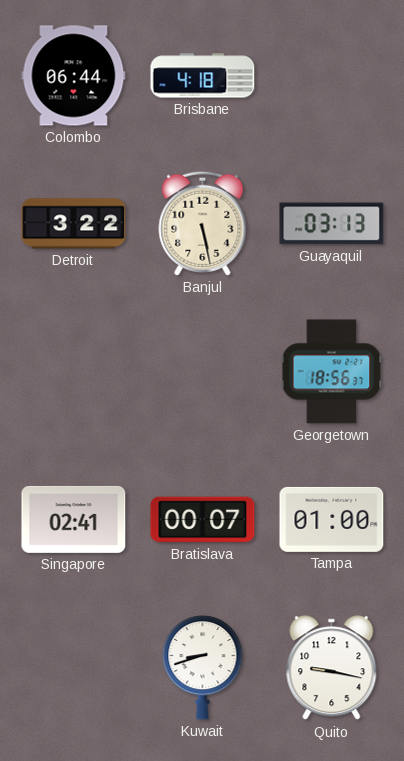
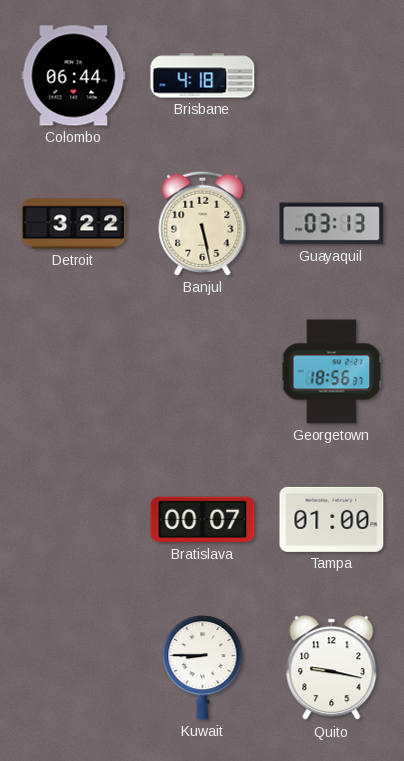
Singapore: 02:41 -> none (74, 519)
Kuwait: 8:42 -> 8:45 (203, 668)
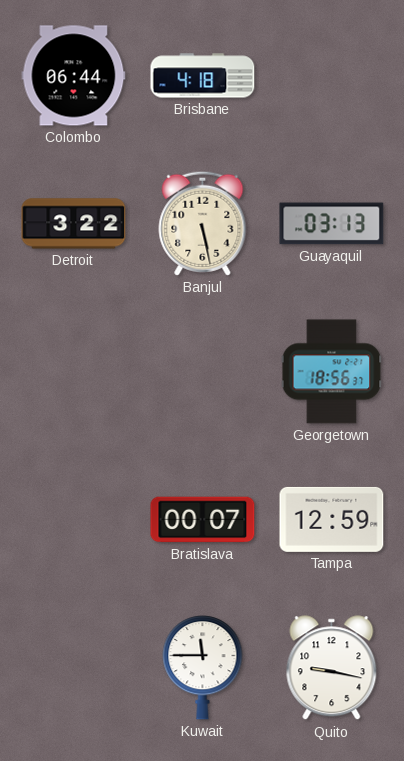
Tampa: 01:00 -> 12:59 (332, 519)
Kuwait: 8:45 -> 11:45 (203, 668)
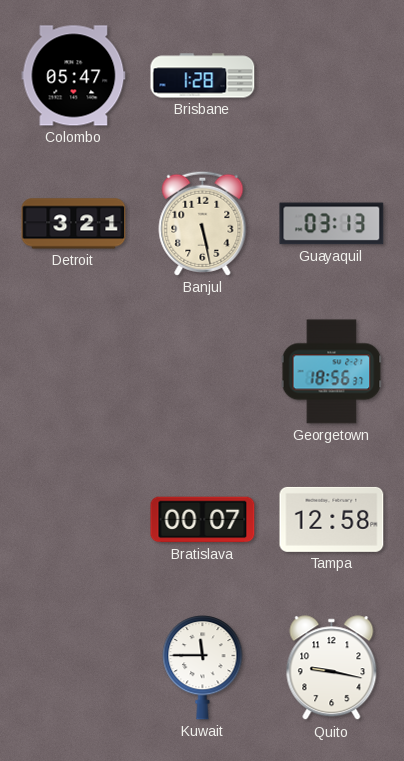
Colombo: 06:44 -> 05:47 (74, 76)
Brisbane: 4:18 -> 1:28 (203, 76)
Detroit: 3:22 -> 3:21 (74, 224)
Tampa: 12:59 -> 12:58 (332, 519)
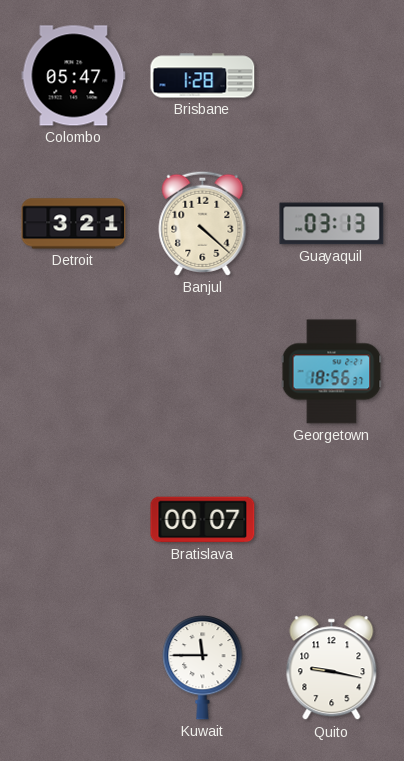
Banjul: 5:28 -> 4:22 (203, 223)
Tampa: 12:58 -> none (332, 519)
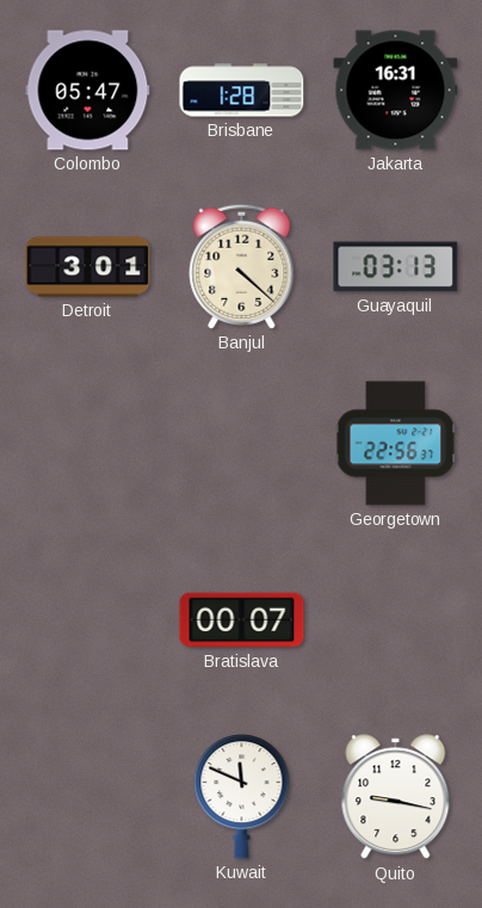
Jakarta: none -> 16:31 (396, 91)
Detroit: 3:21 -> 3:01 (88, 267)
Georgetown: 18:56 -> 22:56 (396, 444)
Kuwait: 11:45 -> 11:49 (242, 797)
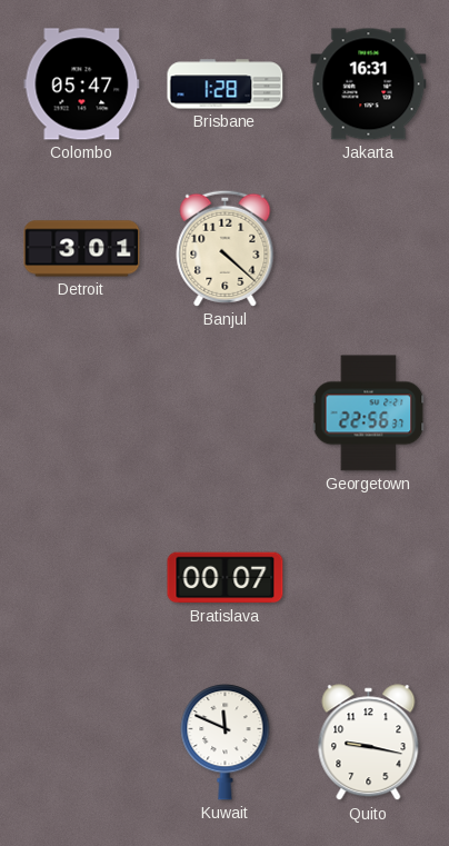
Guayaquil: 03:13 -> none (396, 267)
